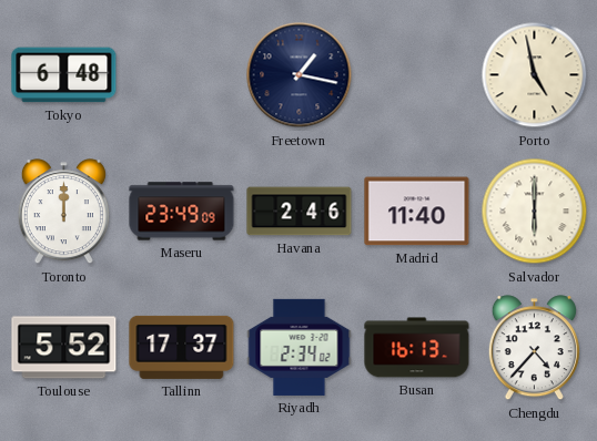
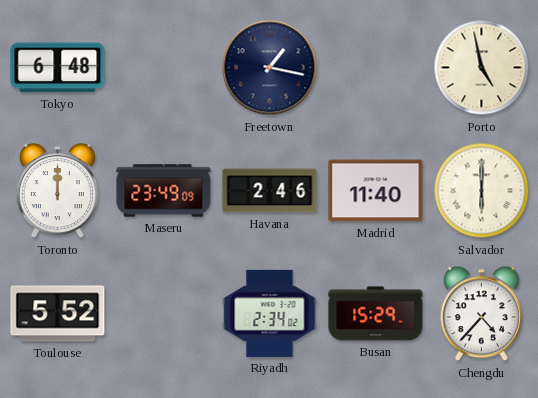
Tallinn: 17:37 -> none (182, 347)
Busan: 16:13 -> 15:29 (376, 314)
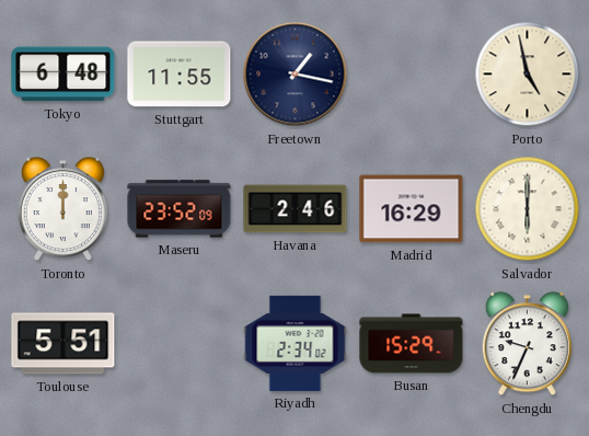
Stuttgart: none -> 11:55 (180, 74)
Maseru: 23:49 -> 23:52 (180, 209)
Madrid: 11:40 -> 16:29 (412, 209)
Toulouse: 5:52 -> 5:51 (63, 344)
Chengdu: 4:37 -> 9:34 (527, 344)
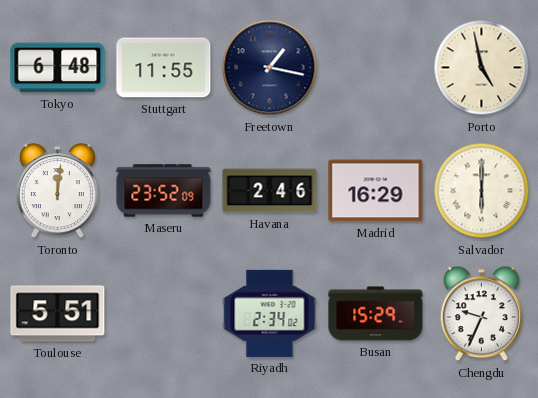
Toronto: 12:00 -> 12:01 (57, 191)
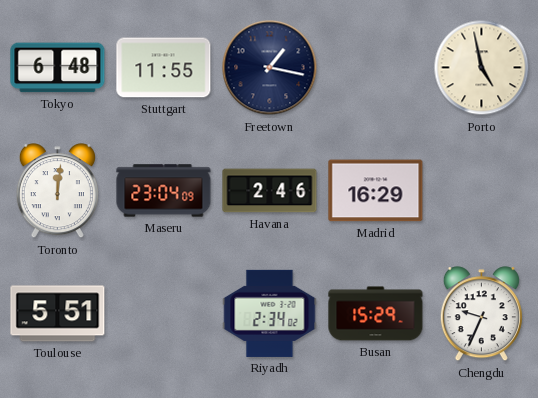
Maseru: 23:52 -> 23:04 (164, 191)
Salvador: 6:00 -> none (482, 191)
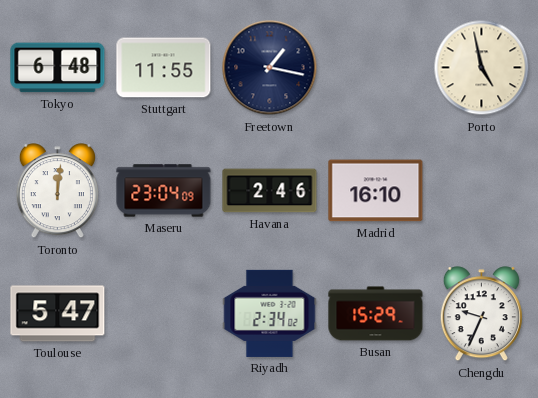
Madrid: 16:29 -> 16:10 (376, 191)
Toulouse: 5:51 -> 5:47 (58, 314)
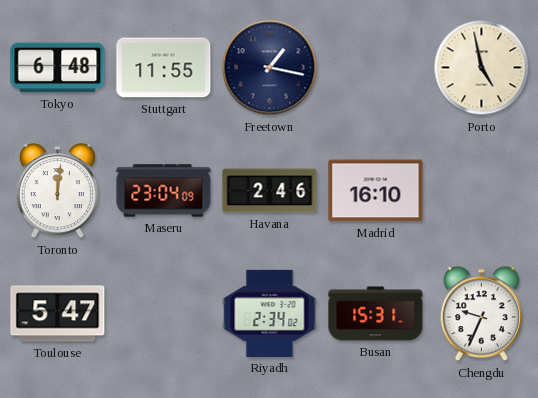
Busan: 15:29 -> 15:31 (376, 314)
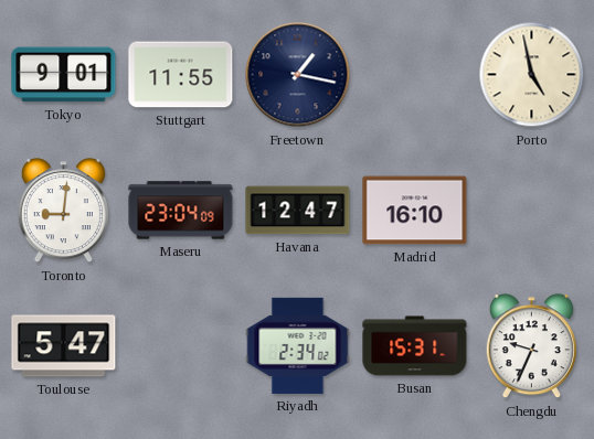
Tokyo: 6:48 -> 9:01 (64, 75)
Toronto: 12:01 -> 9:01 (63, 211)
Havana: 2:46 -> 12:47 (298, 211)
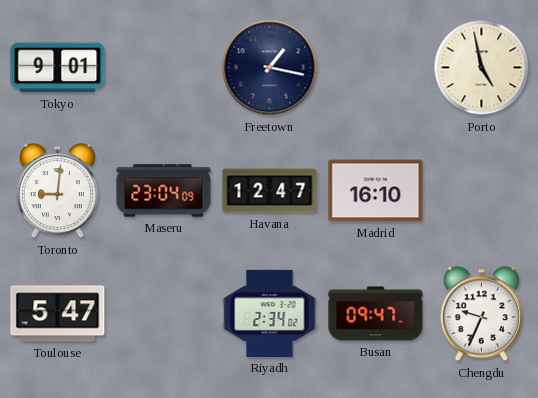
Stuttgart: 11:55 -> none (181, 75)
Busan: 15:31 -> 09:47 (376, 314)
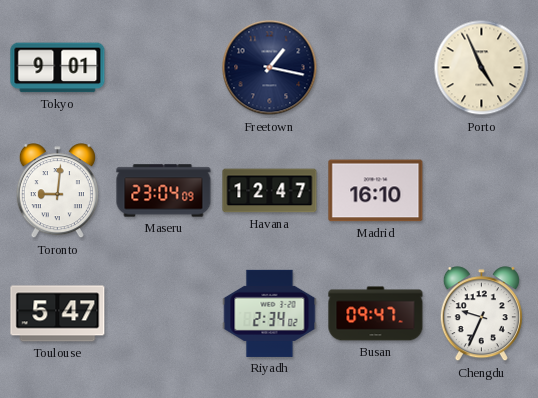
Porto: 4:58 -> 4:56 (482, 68)
